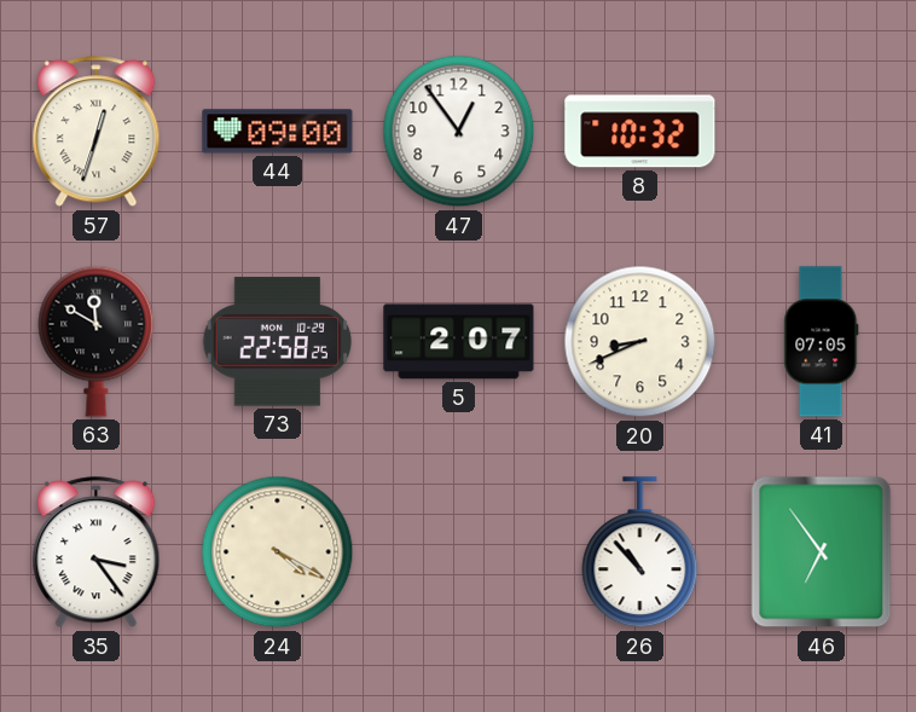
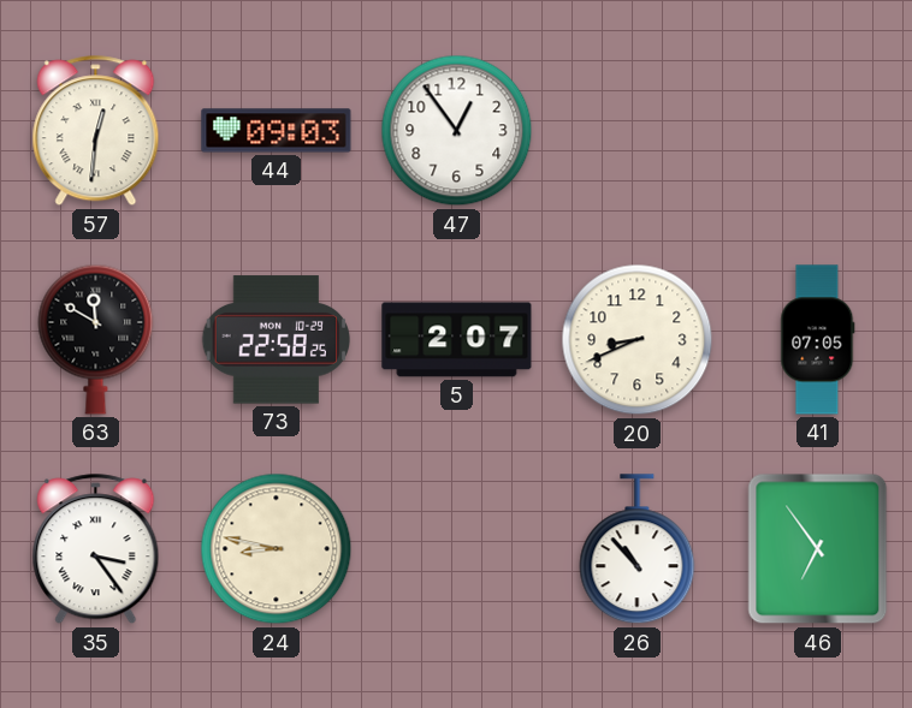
57: 12:33 -> 12:31 (96, 131)
44: 09:00 -> 09:03 (277, 131)
8: 10:32 -> none (640, 132)
24: 4:20 -> 8:47 (277, 549)
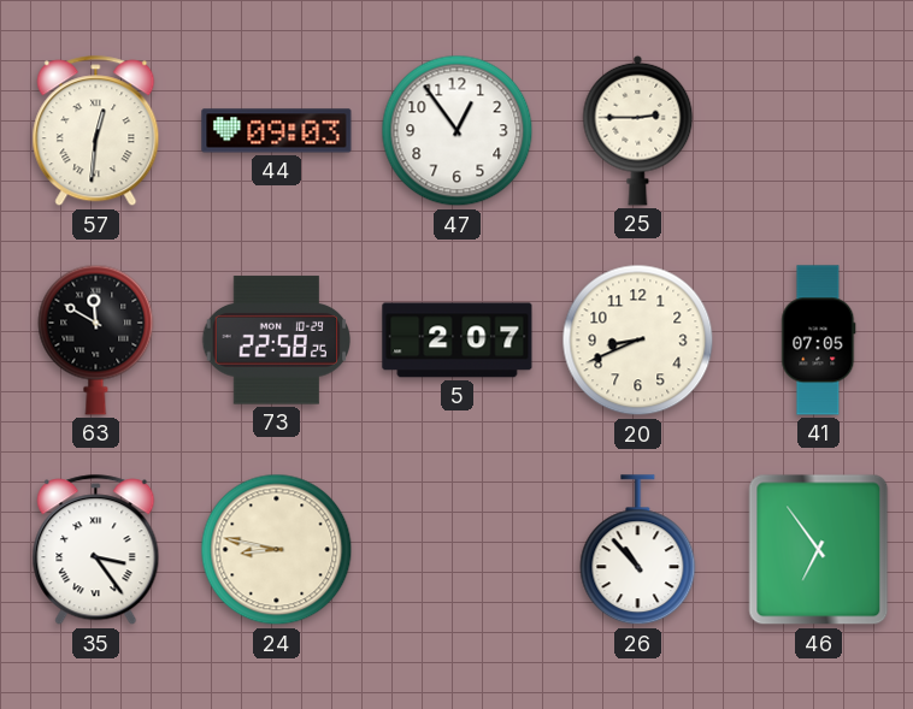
25: none -> 2:45 (638, 130)
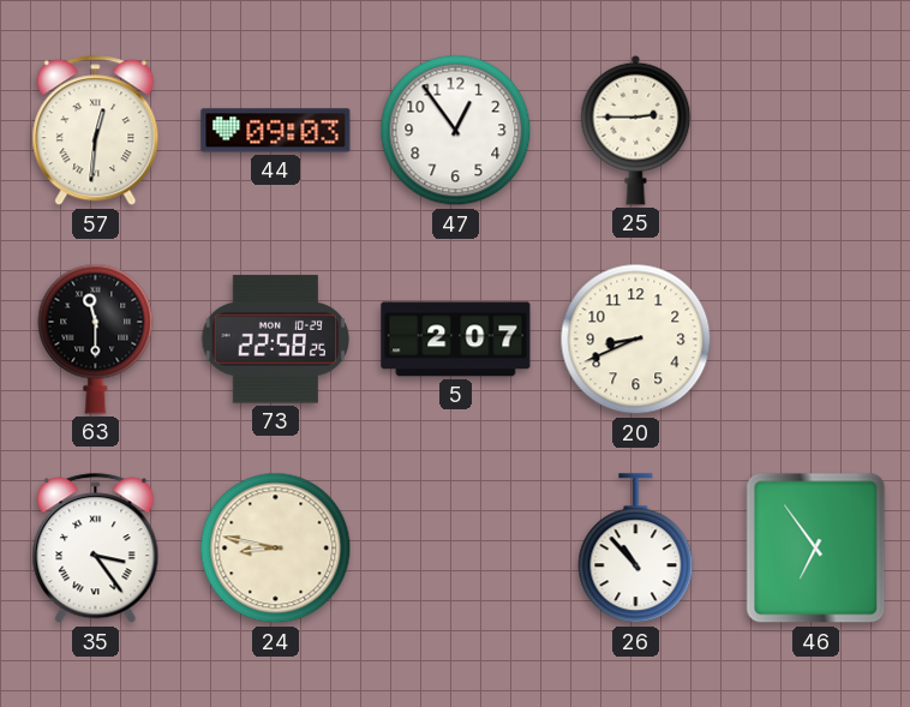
63: 11:50 -> 11:30 (96, 338)
41: 07:05 -> none (819, 341)
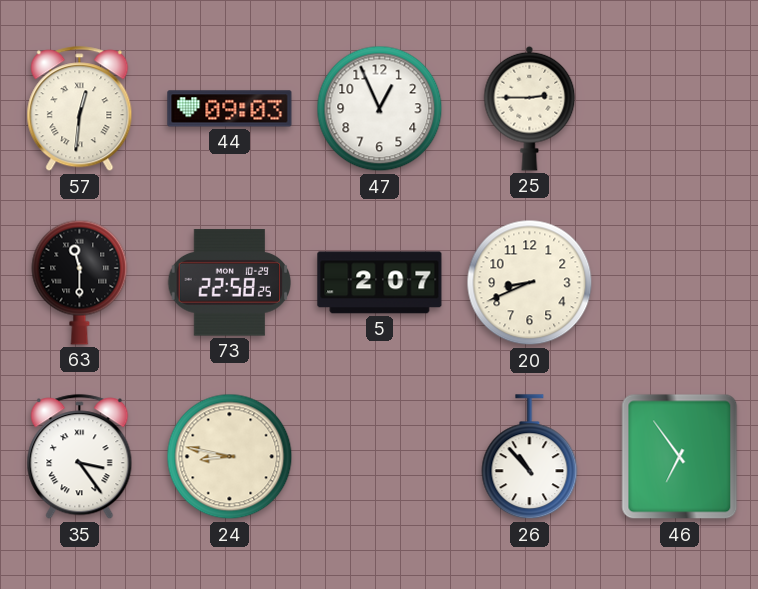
47: 12:54 -> 12:56 (380, 109)
